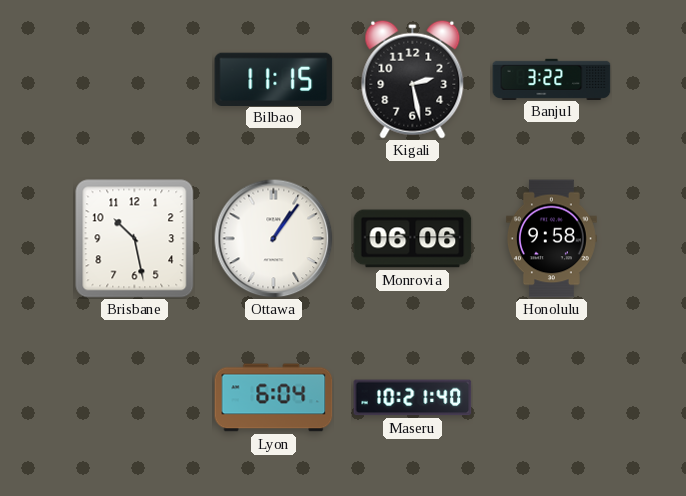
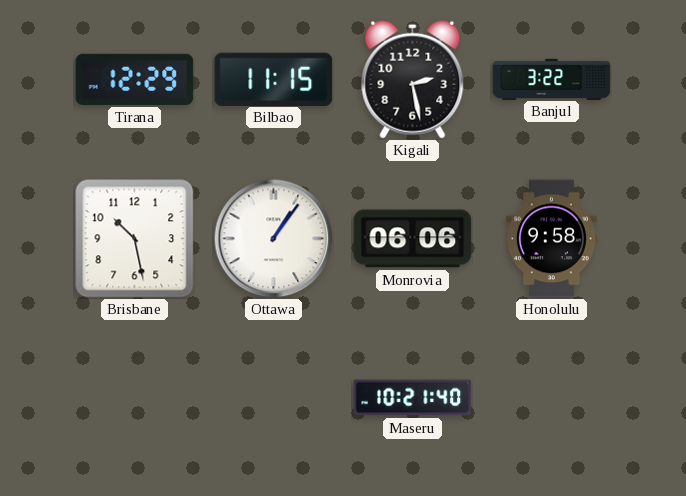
Tirana: none -> 12:29 (135, 79)
Lyon: 6:04 -> none (274, 398)
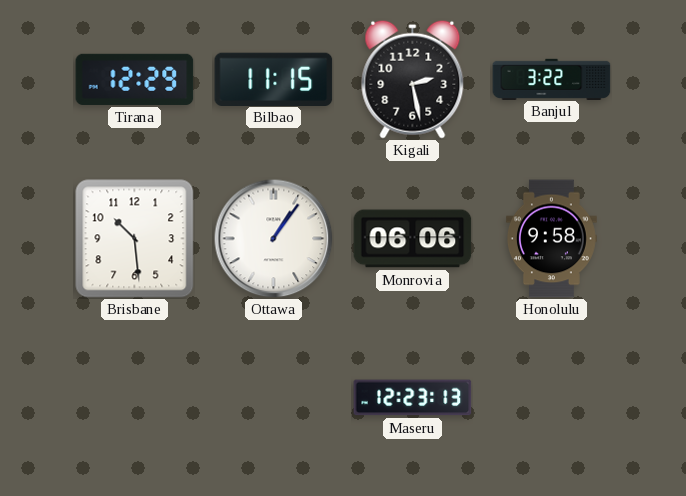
Brisbane: 10:28 -> 10:29 (135, 239)
Maseru: 10:21 -> 12:23 (413, 398)
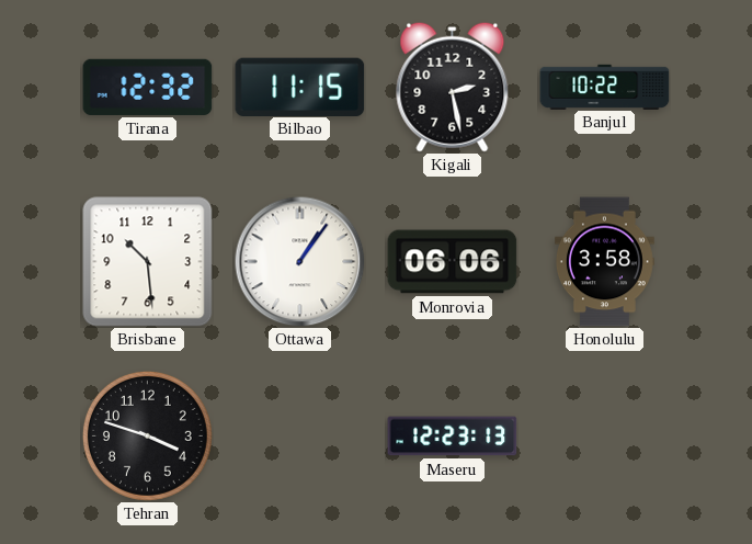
Tirana: 12:29 -> 12:32 (148, 87)
Banjul: 3:22 -> 10:22 (605, 87)
Honolulu: 9:58 -> 3:58 (604, 262)
Tehran: none -> 3:48 (147, 435)
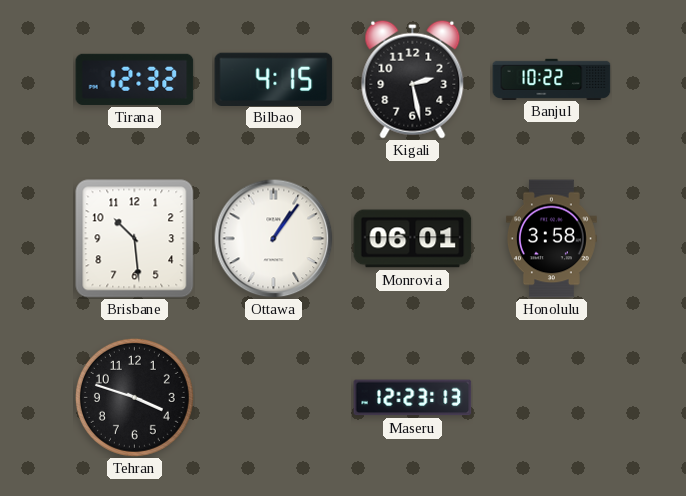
Bilbao: 11:15 -> 4:15 (274, 79)
Monrovia: 06:06 -> 06:01 (413, 239)
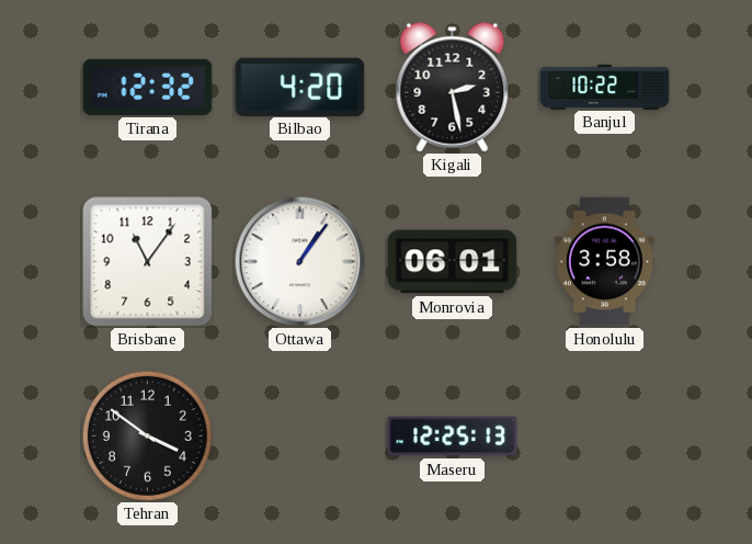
Bilbao: 4:15 -> 4:20 (300, 87)
Brisbane: 10:29 -> 11:06 (148, 262)
Tehran: 3:48 -> 3:51 (147, 435)
Maseru: 12:23 -> 12:25 (453, 437)
